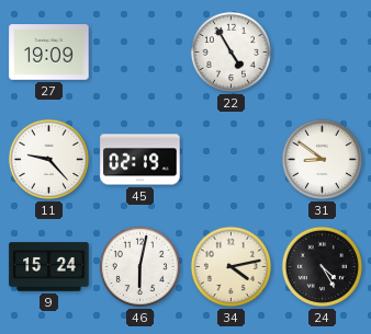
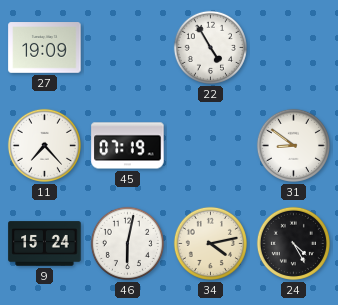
11: 9:23 -> 7:23 (44, 145)
45: 02:19 -> 07:19 (128, 146)
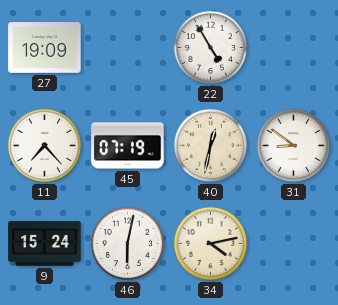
40: none -> 12:32 (210, 145)
24: 4:25 -> none (293, 243)
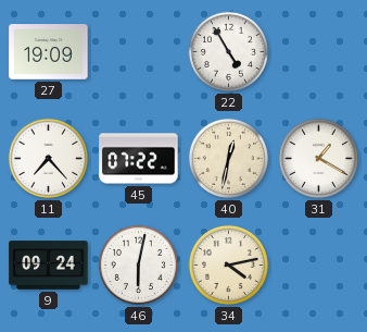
45: 07:19 -> 07:22 (139, 159)
31: 8:51 -> 1:20 (318, 158)
9: 15:24 -> 09:24 (49, 266)
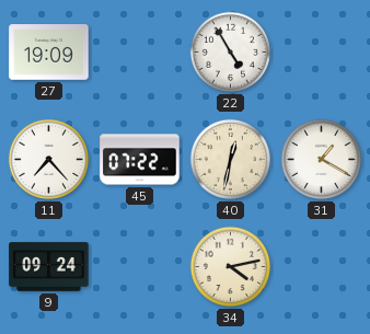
46: 6:02 -> none (138, 265)
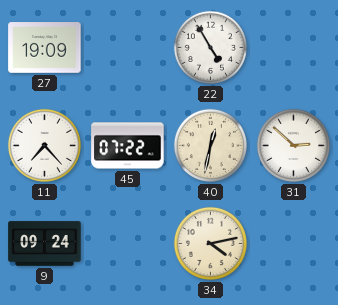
31: 1:20 -> 2:52 (293, 145)
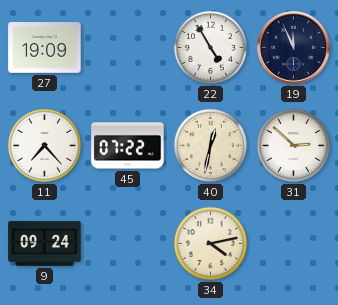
19: none -> 11:56 (294, 48)
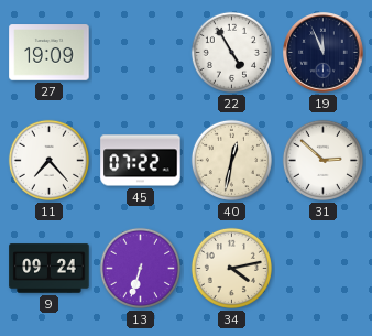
13: none -> 6:33 (140, 268)
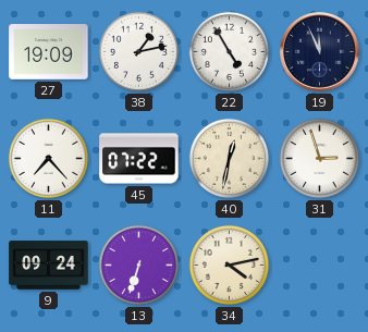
38: none -> 1:13 (138, 51)
31: 2:52 -> 2:57 (319, 158)
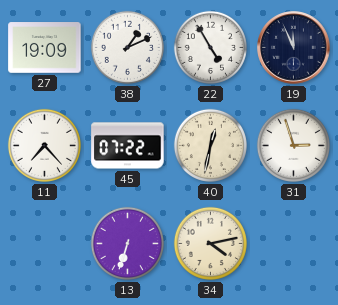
38: 1:13 -> 1:11 (127, 47)
9: 09:24 -> none (49, 266)
